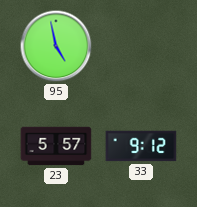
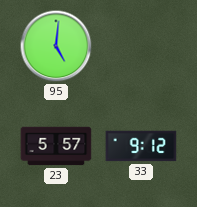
95: 4:58 -> 5:01 (56, 46)
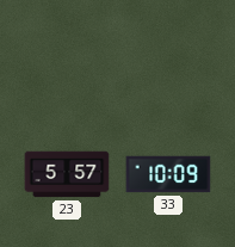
95: 5:01 -> none (56, 46)
33: 9:12 -> 10:09 (168, 174)
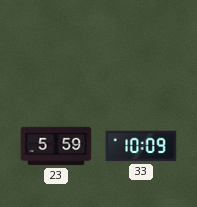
23: 5:57 -> 5:59 (56, 146)
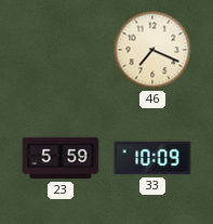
46: none -> 7:19 (152, 50)
